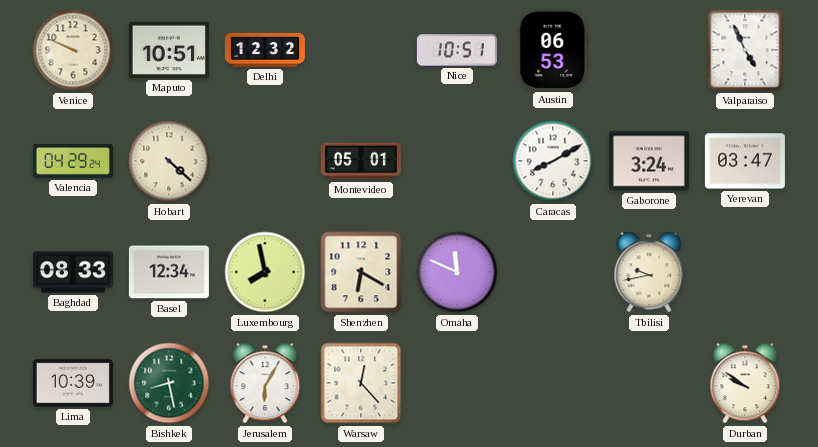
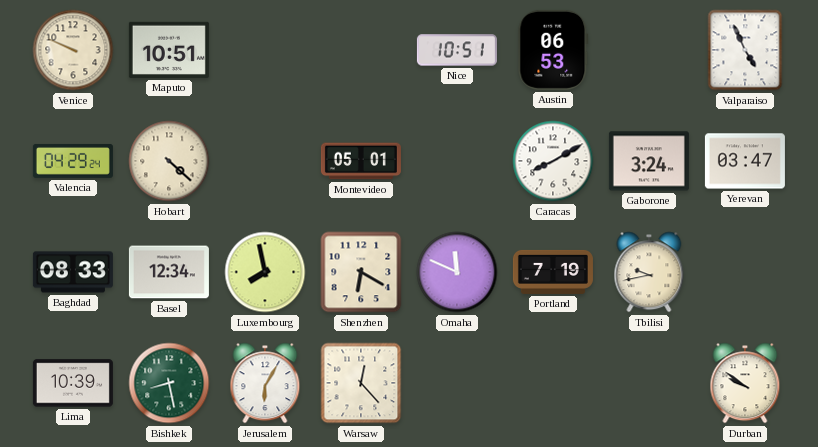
Delhi: 12:32 -> none (265, 50)
Portland: none -> 7:19 (553, 272)
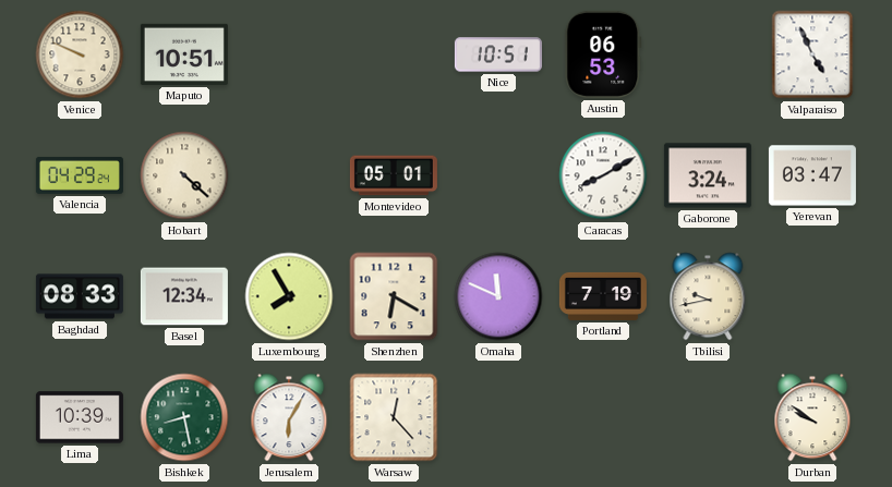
Luxembourg: 7:58 -> 7:55 (289, 296)
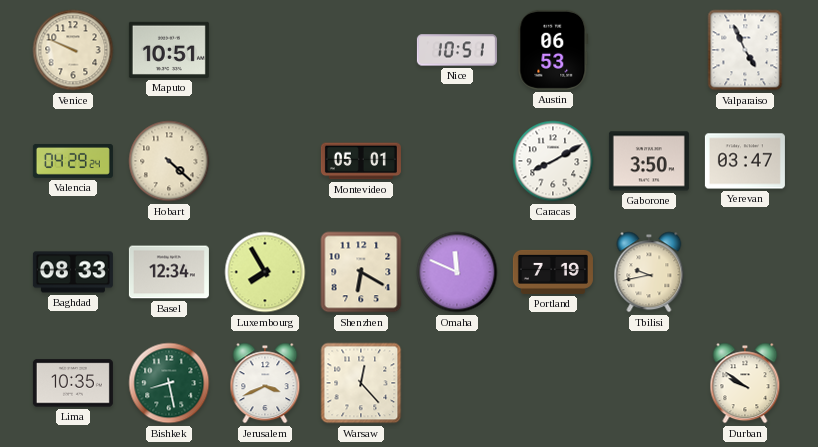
Gaborone: 3:24 -> 3:50 (649, 161)
Lima: 10:39 -> 10:35 (73, 383)
Jerusalem: 6:05 -> 3:41 (265, 383)
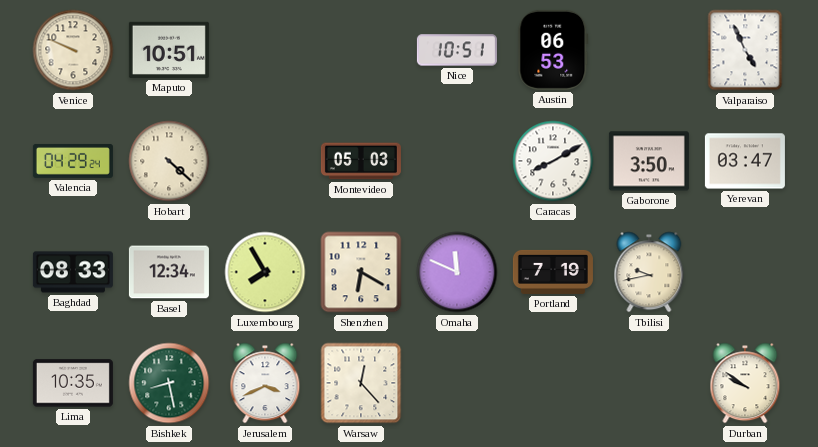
Montevideo: 05:01 -> 05:03 (361, 161)
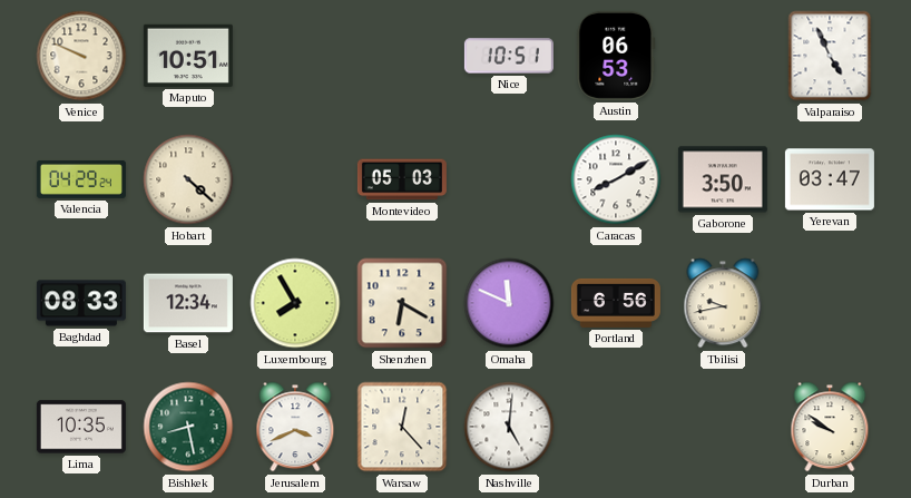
Portland: 7:19 -> 6:56 (616, 303)
Nashville: none -> 5:01 (509, 427)
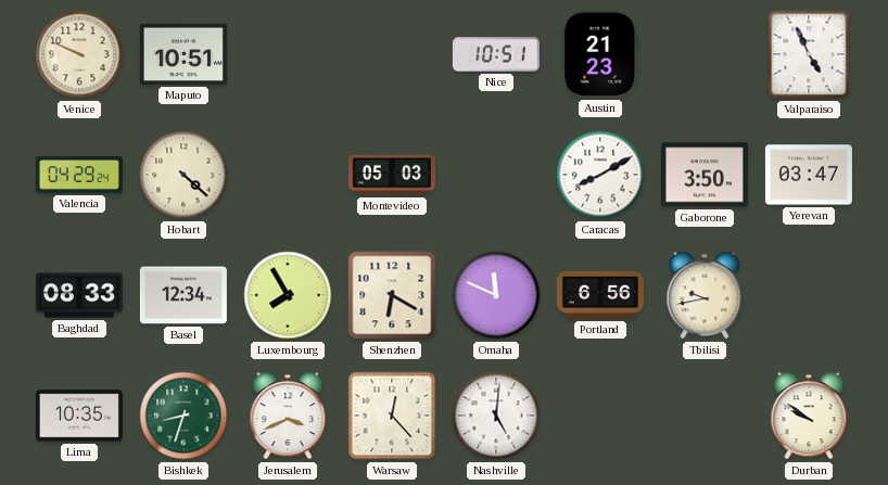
Austin: 06:53 -> 21:23 (600, 54)
Bishkek: 8:28 -> 8:33 (183, 416)
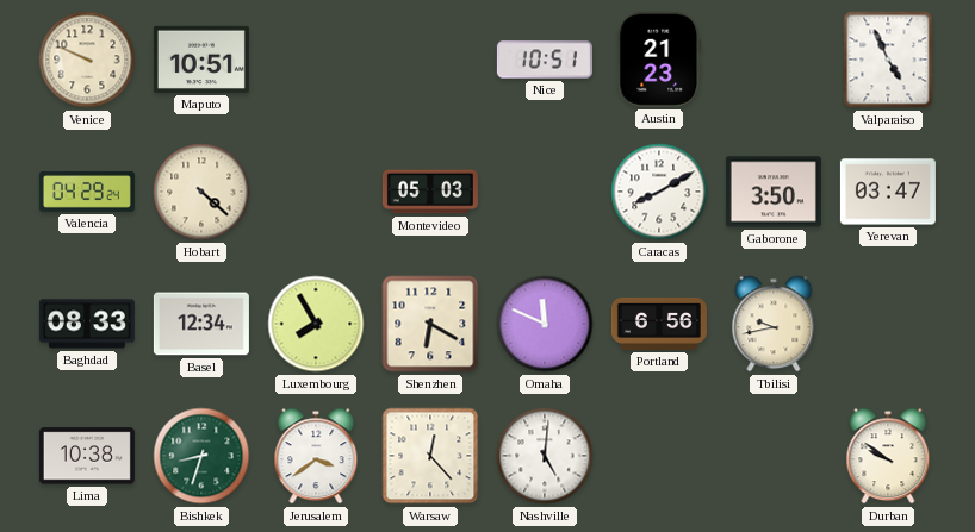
Lima: 10:35 -> 10:38 (87, 456)
Jerusalem: 3:41 -> 3:39 (316, 456)
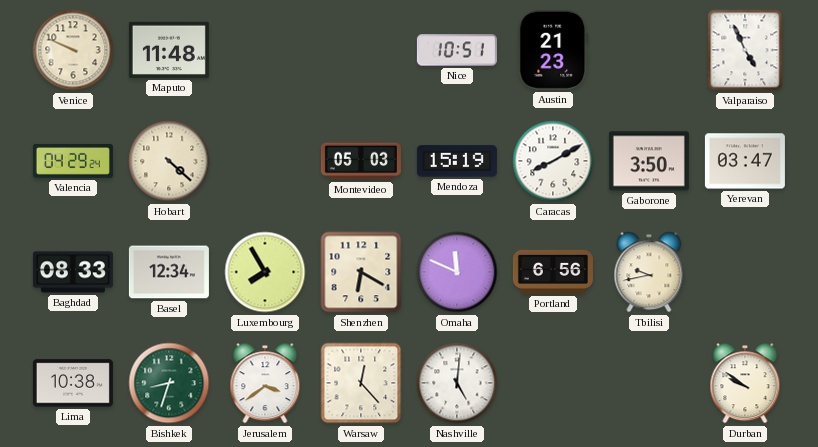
Maputo: 10:51 -> 11:48 (169, 50)
Mendoza: none -> 15:19 (457, 161)
